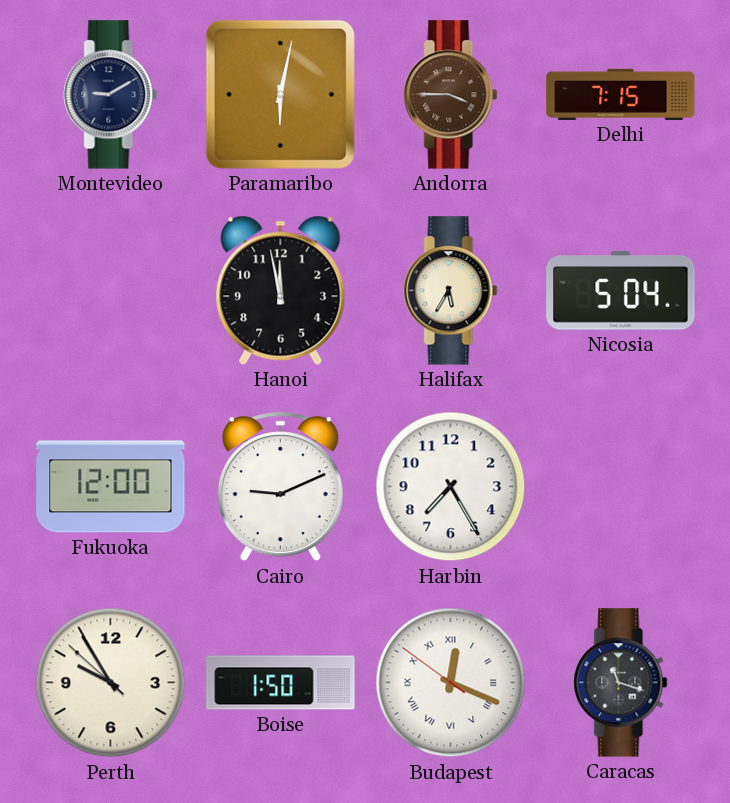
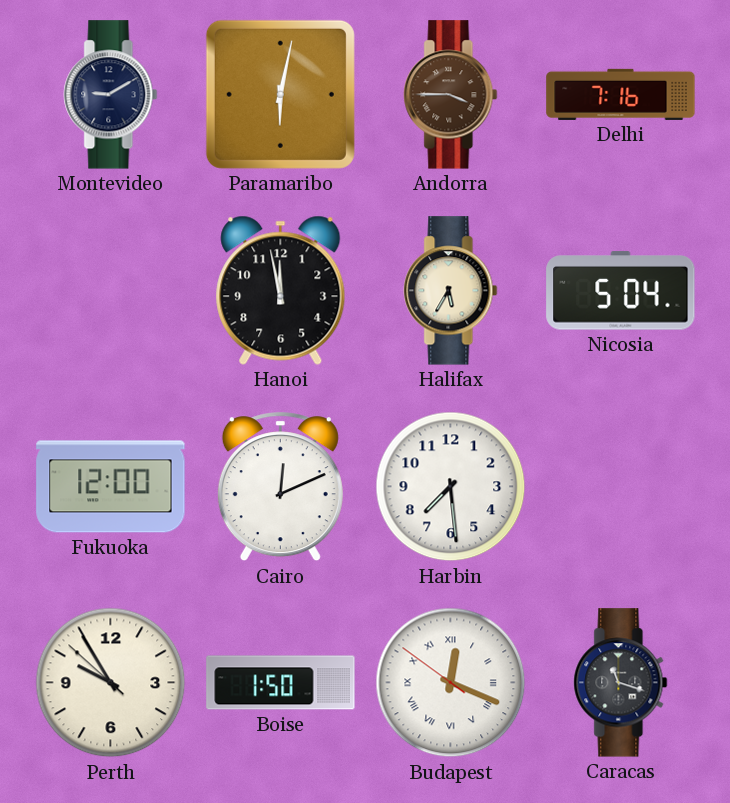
Delhi: 7:15 -> 7:16 (621, 94)
Cairo: 9:11 -> 12:11 (280, 487)
Harbin: 7:25 -> 7:29 (451, 487)
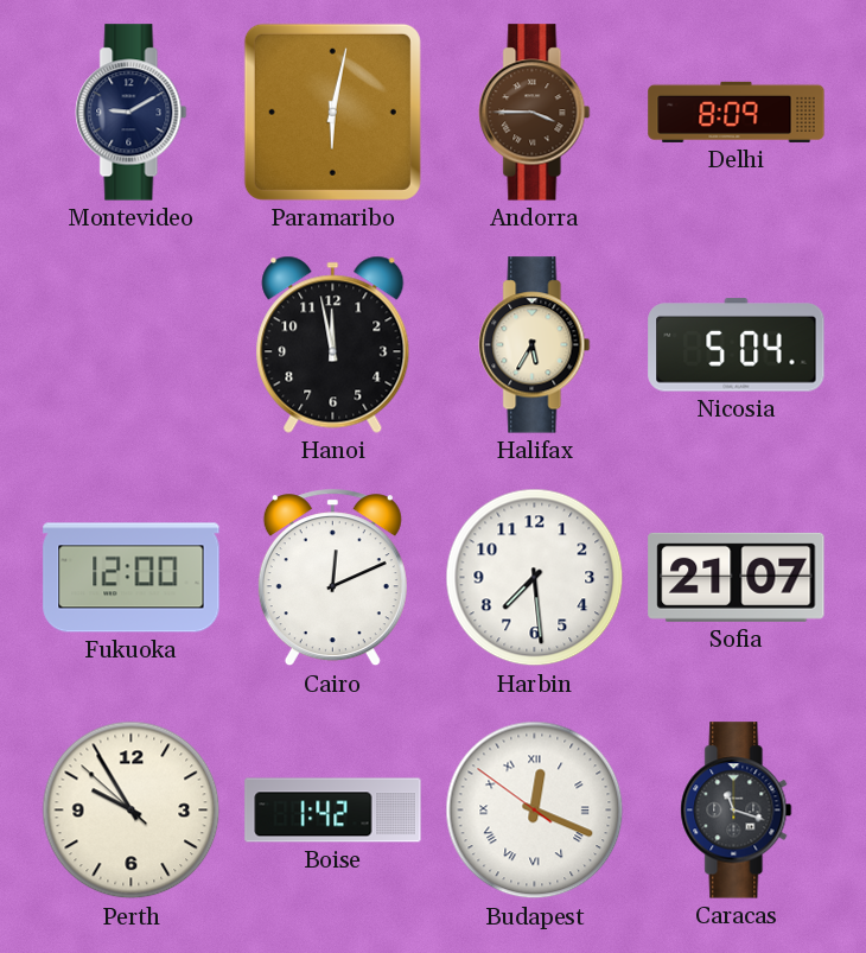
Delhi: 7:16 -> 8:09 (737, 112)
Sofia: none -> 21:07 (737, 577)
Boise: 1:50 -> 1:42 (333, 811)
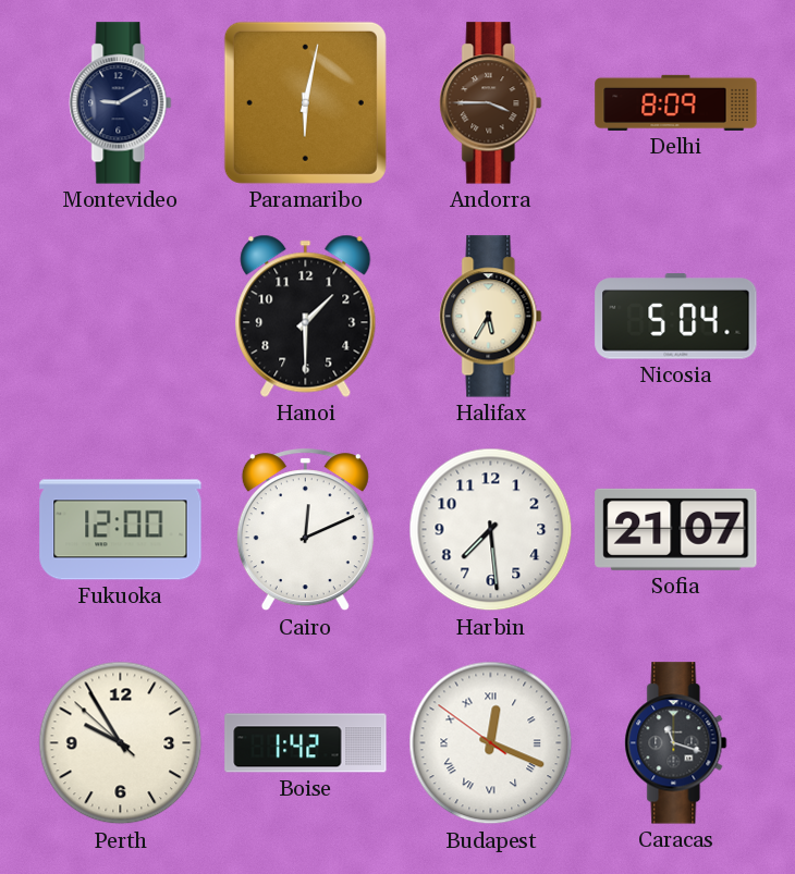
Hanoi: 11:58 -> 1:30 (306, 316)
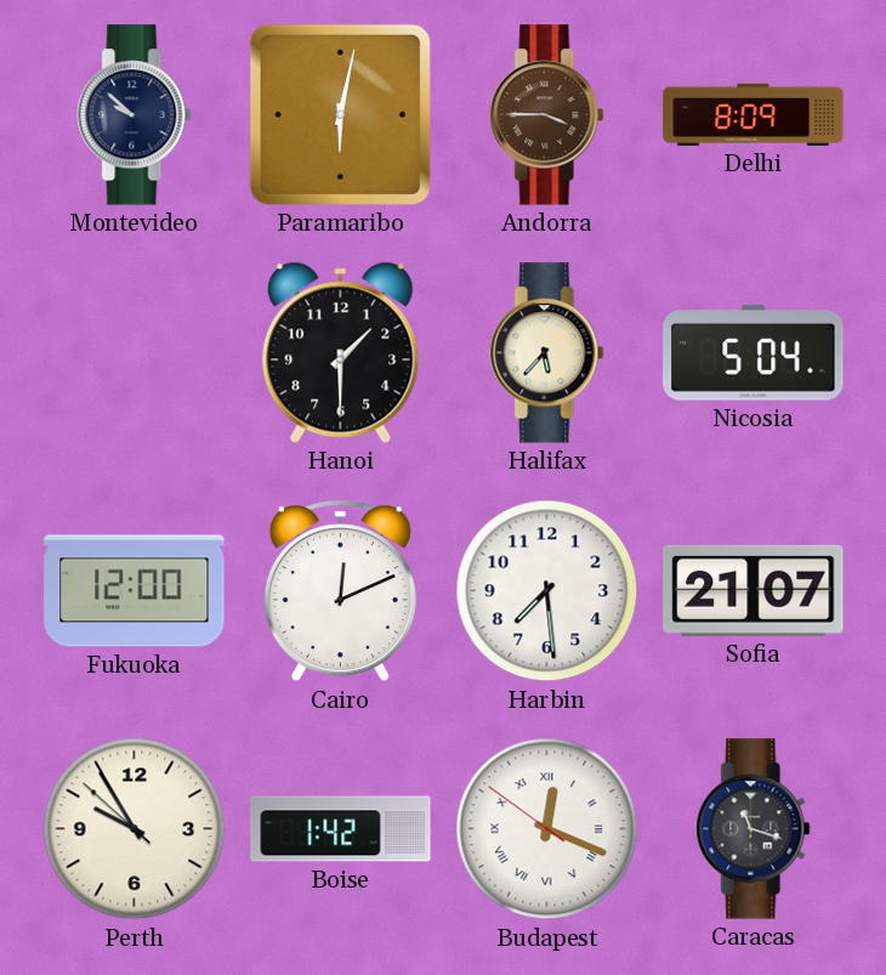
Montevideo: 9:10 -> 9:52 (135, 115)
Halifax: 5:35 -> 5:37 (547, 353)
